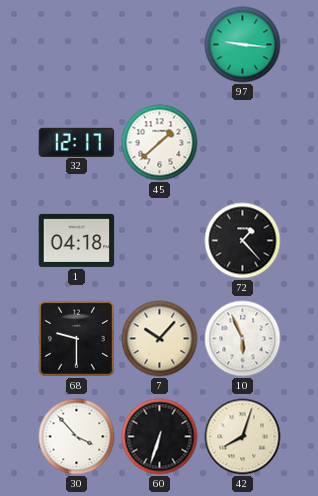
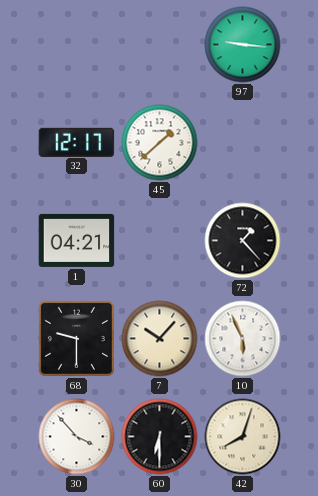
1: 04:18 -> 04:21 (77, 240)
60: 6:33 -> 6:30 (160, 437)
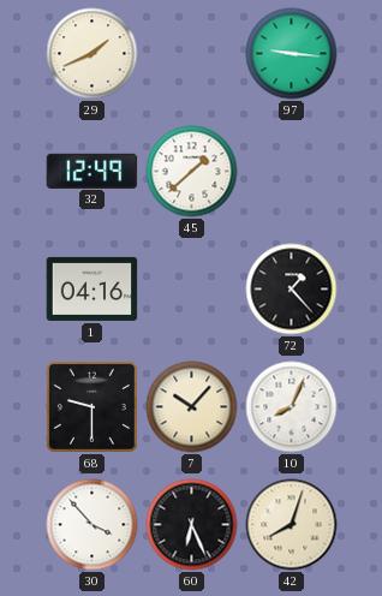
29: none -> 1:41 (92, 54)
32: 12:17 -> 12:49 (92, 171)
1: 04:21 -> 04:16 (92, 288)
10: 5:56 -> 8:04 (292, 407)
60: 6:30 -> 6:26 (192, 525)
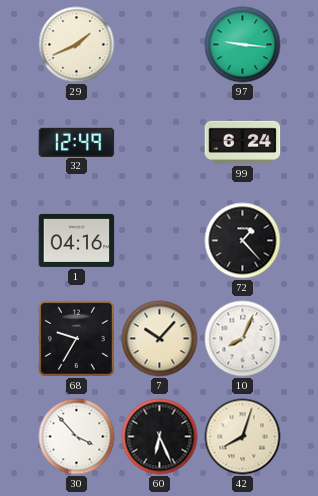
45: 1:38 -> none (192, 172)
99: none -> 6:24 (243, 142)
68: 9:30 -> 9:35 (76, 338)
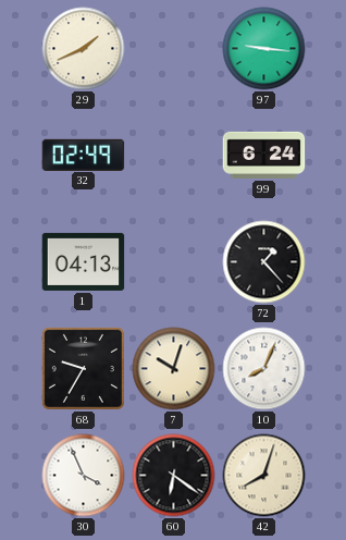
32: 12:49 -> 02:49 (84, 155)
1: 04:16 -> 04:13 (84, 261)
7: 10:07 -> 10:03 (174, 369)
30: 3:53 -> 3:56 (84, 476)
60: 6:26 -> 6:21 (174, 476)
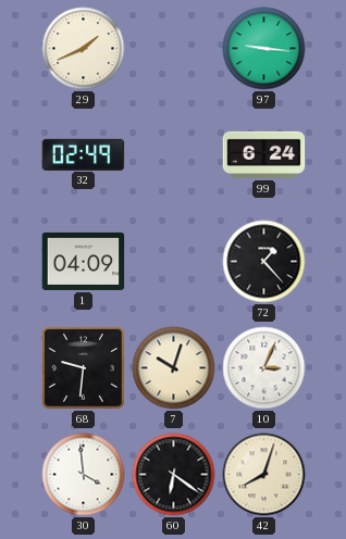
1: 04:13 -> 04:09 (84, 261)
68: 9:35 -> 9:31 (83, 367)
10: 8:04 -> 3:04 (264, 368)
30: 3:56 -> 3:59 (84, 475)
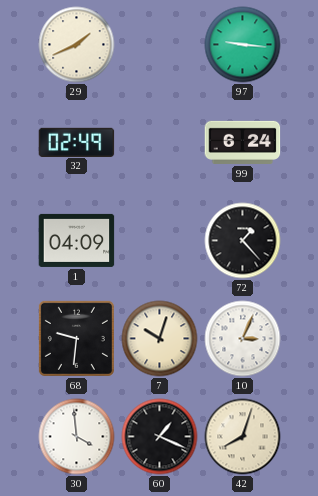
60: 6:21 -> 1:19 (160, 437)
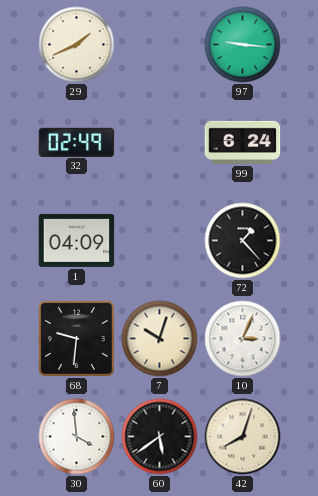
60: 1:19 -> 5:39 (160, 437)
